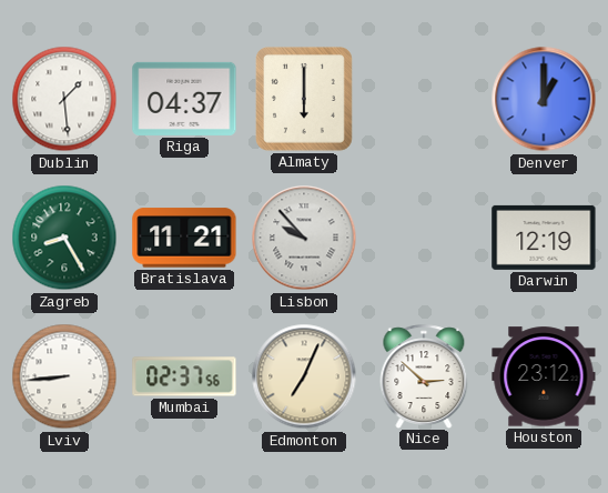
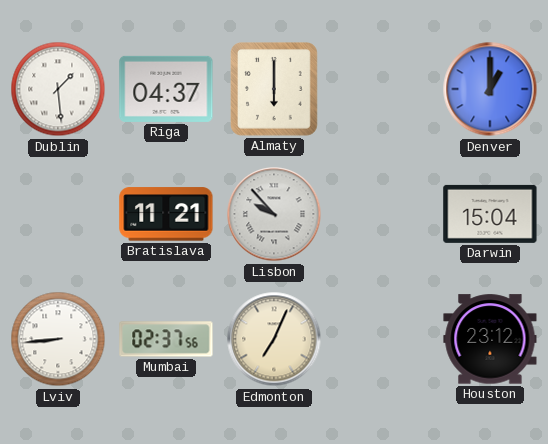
Zagreb: 8:25 -> none (64, 238)
Darwin: 12:19 -> 15:04 (490, 214)
Nice: 2:52 -> none (424, 376)
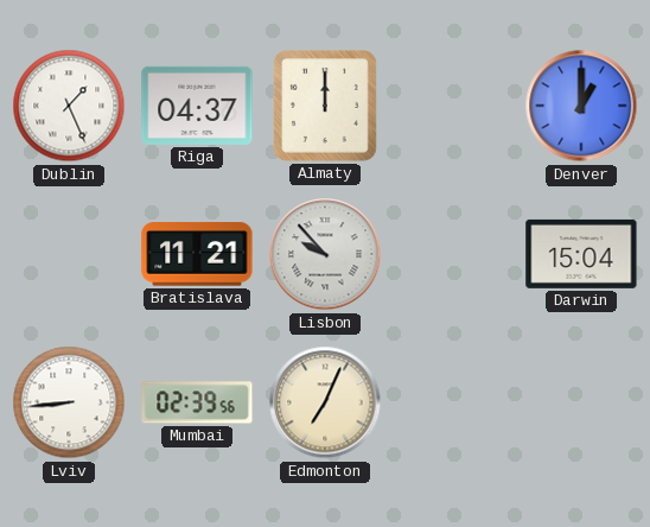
Dublin: 1:29 -> 1:26 (69, 106)
Almaty: 6:00 -> 12:00 (326, 107)
Mumbai: 02:37 -> 02:39 (197, 402)
Houston: 23:12 -> none (490, 339)
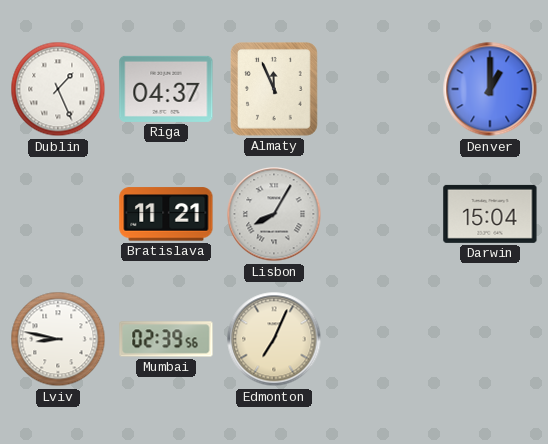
Almaty: 12:00 -> 11:56 (275, 90)
Lisbon: 9:53 -> 8:05 (274, 214)
Lviv: 8:44 -> 8:47 (58, 339)
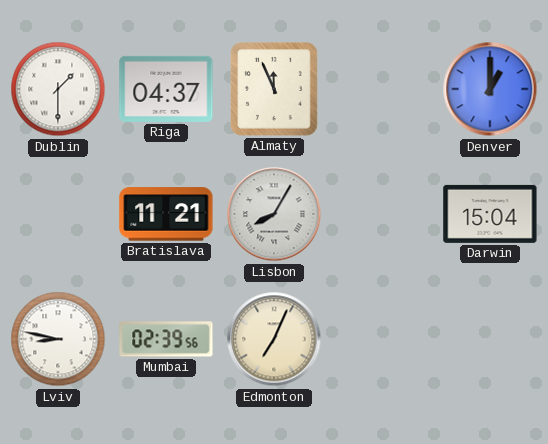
Dublin: 1:26 -> 1:30 (58, 89)
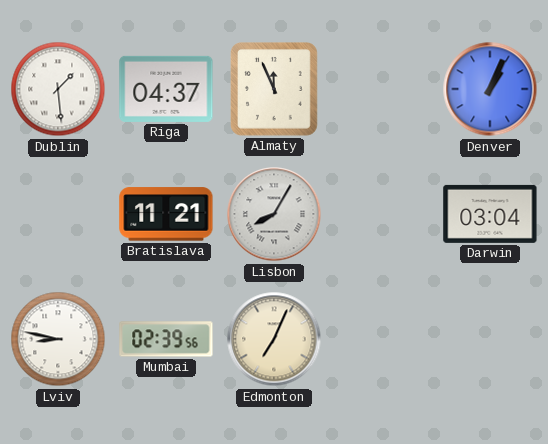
Dublin: 1:30 -> 1:29 (58, 89)
Denver: 1:00 -> 1:04 (490, 89)
Darwin: 15:04 -> 03:04 (490, 214)
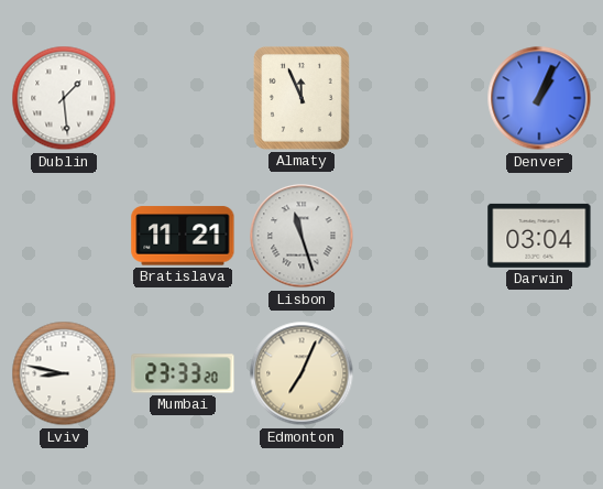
Riga: 04:37 -> none (166, 89)
Lisbon: 8:05 -> 11:27 (301, 236)
Mumbai: 02:39 -> 23:33 (183, 373)
